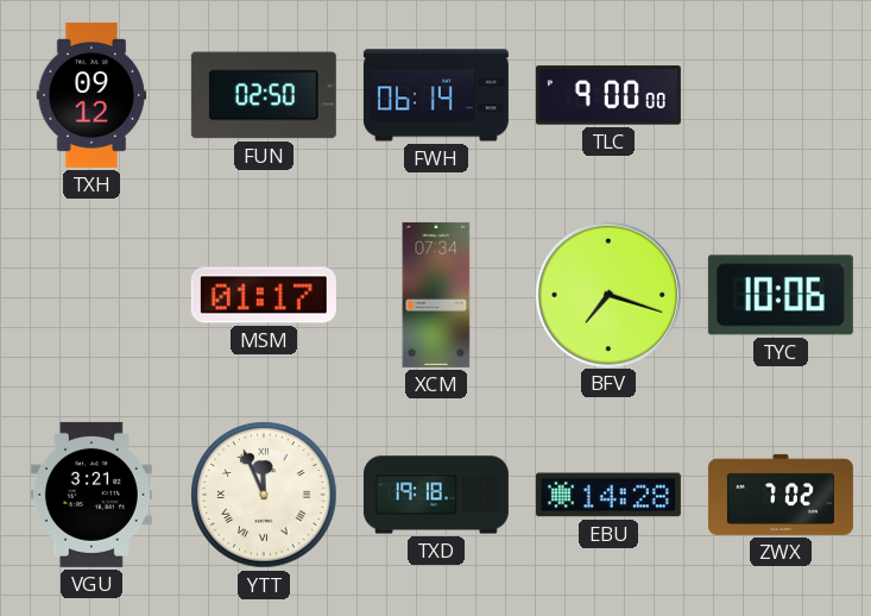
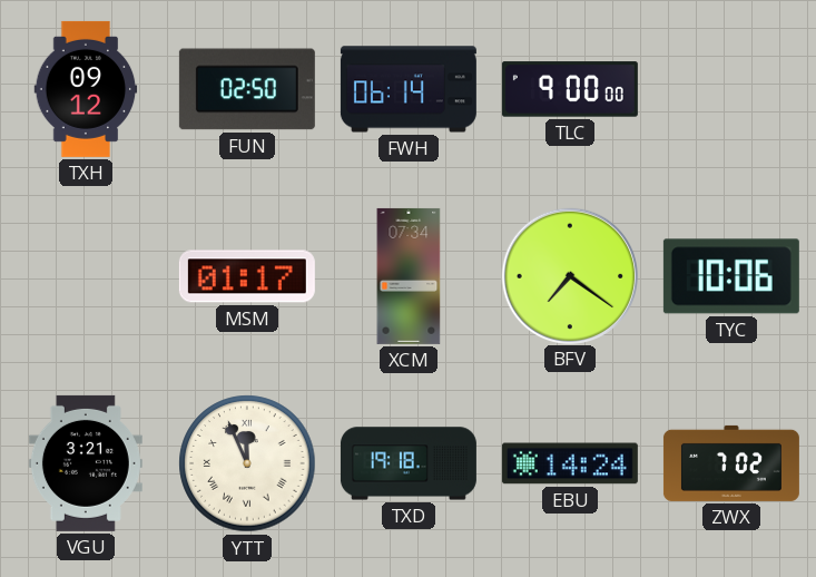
BFV: 7:18 -> 7:21 (569, 275)
EBU: 14:28 -> 14:24 (570, 463)
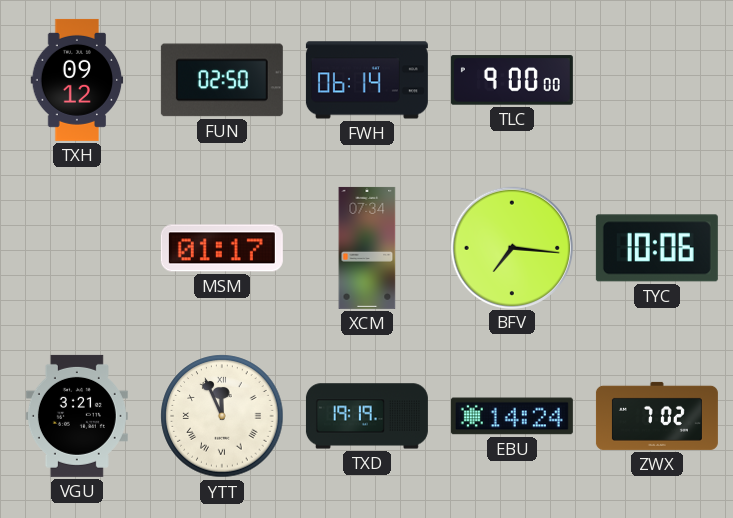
BFV: 7:21 -> 7:16 (511, 247)
TXD: 19:18 -> 19:19 (367, 416)
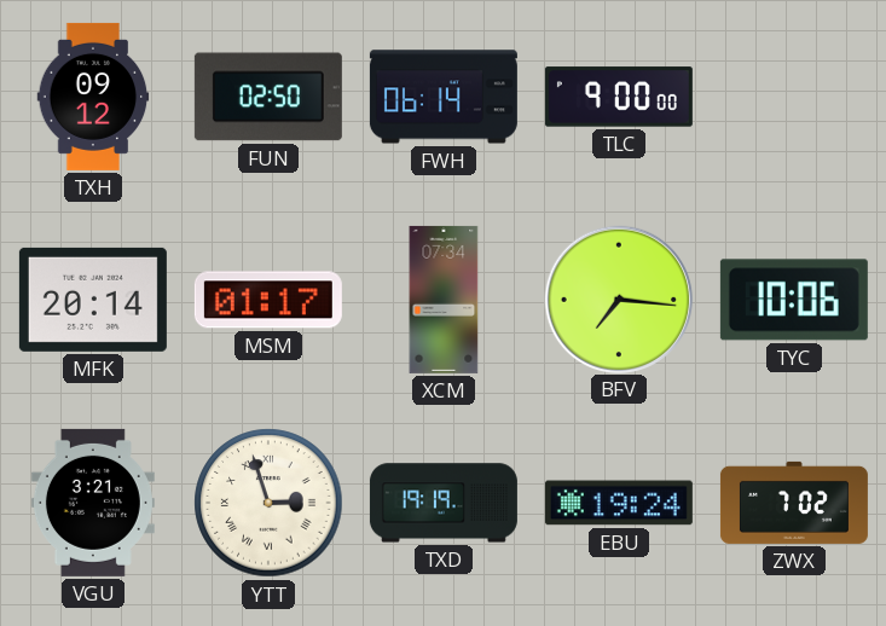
MFK: none -> 20:14 (93, 300)
YTT: 11:56 -> 2:57 (268, 503)
EBU: 14:24 -> 19:24 (619, 503)
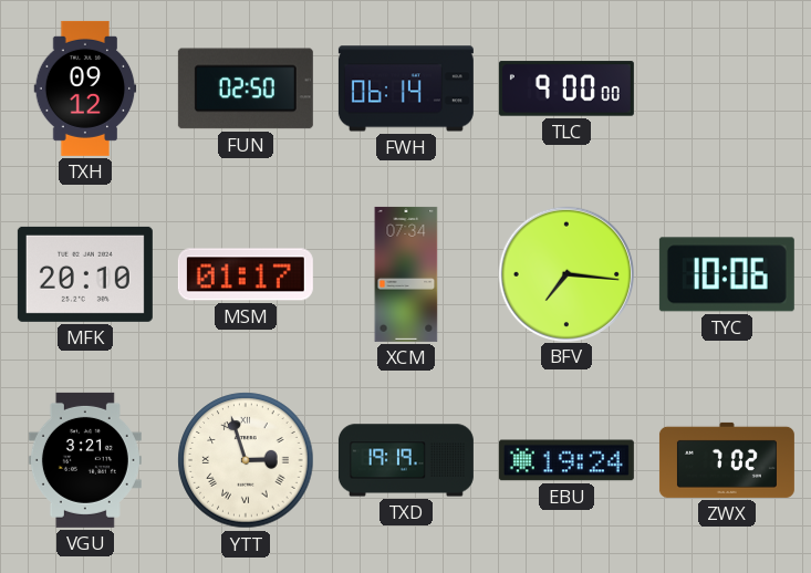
MFK: 20:14 -> 20:10 (85, 274)
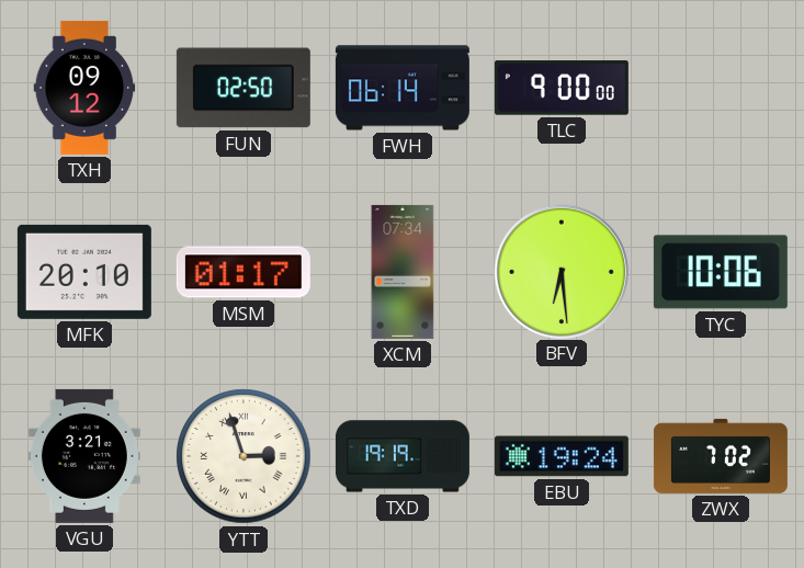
BFV: 7:16 -> 6:29 (560, 271)
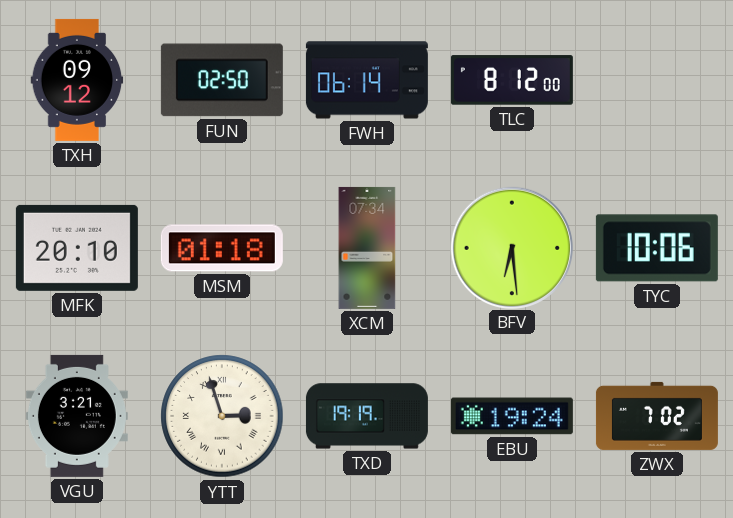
TLC: 9:00 -> 8:12 (512, 80)
MSM: 01:17 -> 01:18 (222, 248)
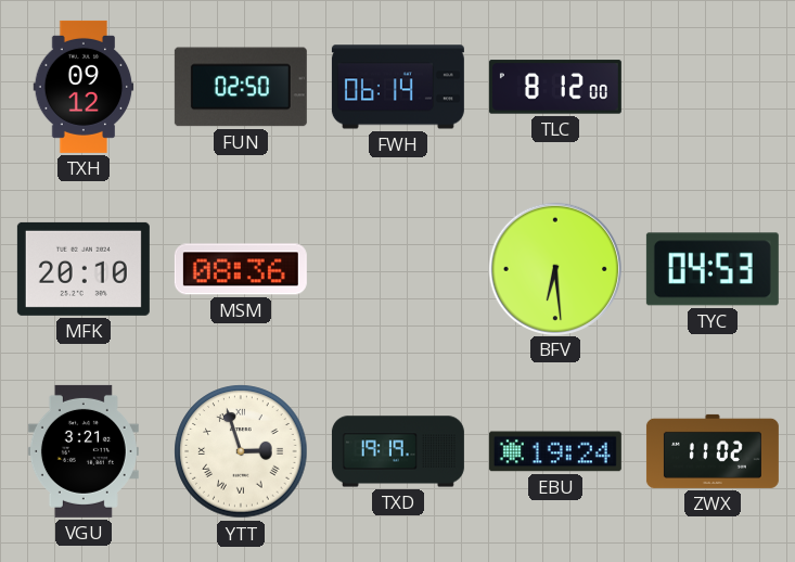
MSM: 01:18 -> 08:36 (241, 269)
XCM: 07:34 -> none (367, 248)
TYC: 10:06 -> 04:53 (713, 269)
ZWX: 7:02 -> 11:02 (713, 451)
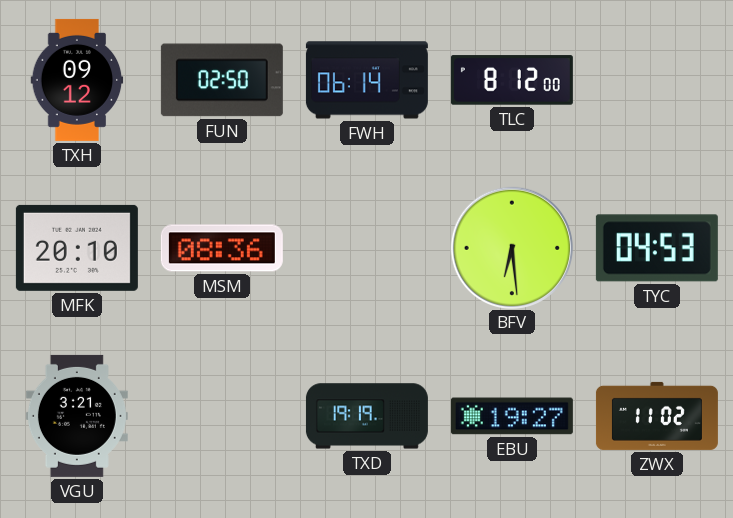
YTT: 2:57 -> none (241, 451)
EBU: 19:24 -> 19:27 (512, 416)
